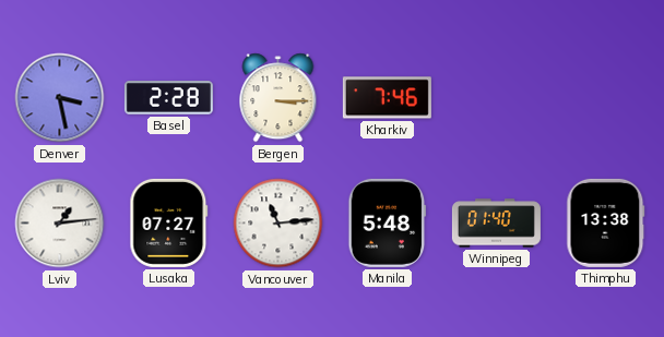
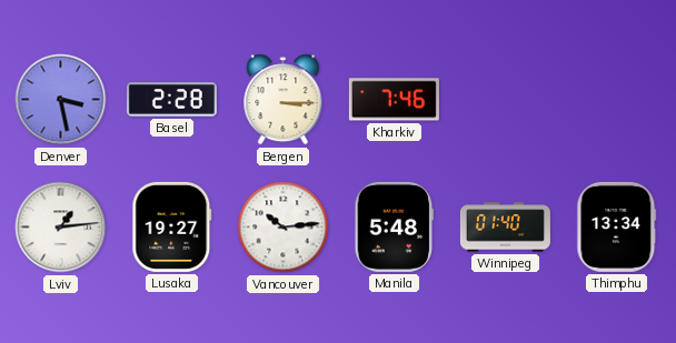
Lusaka: 07:27 -> 19:27 (172, 226)
Vancouver: 11:14 -> 10:14 (284, 228)
Thimphu: 13:38 -> 13:34 (617, 226)
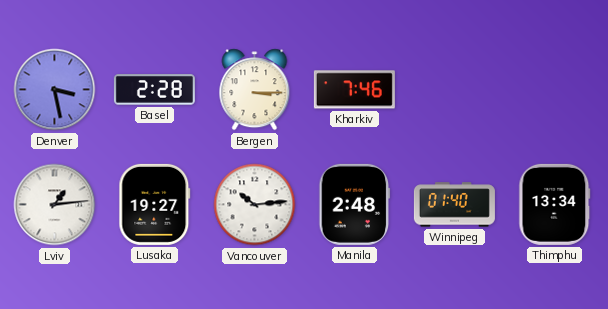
Manila: 5:48 -> 2:48 (355, 204)
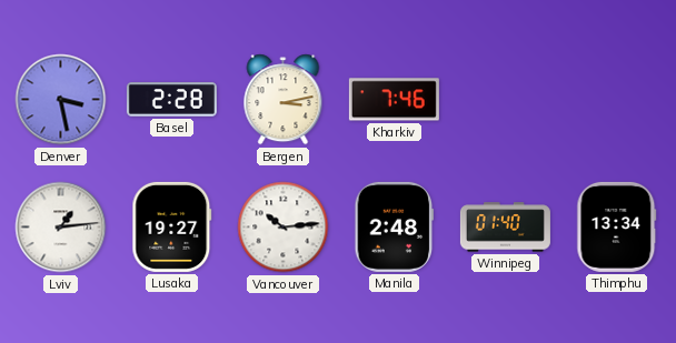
Bergen: 3:15 -> 3:13 (284, 100)
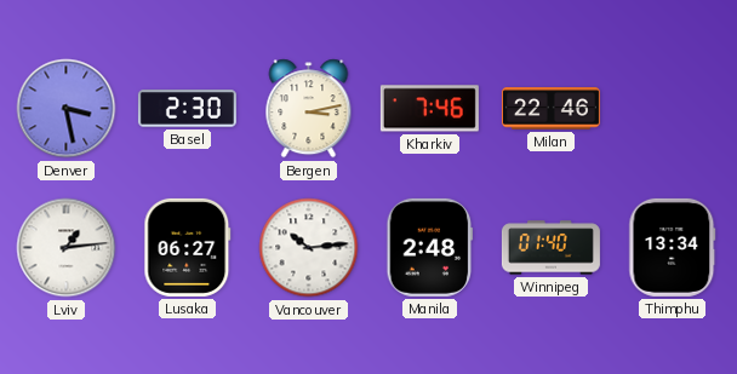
Basel: 2:28 -> 2:30 (187, 109)
Milan: none -> 22:46 (550, 109)
Lusaka: 19:27 -> 06:27 (188, 247)
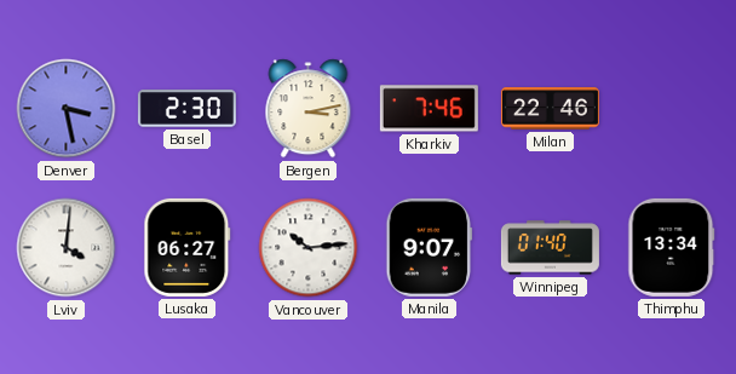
Lviv: 1:14 -> 4:01 (67, 248)
Manila: 2:48 -> 9:07 (430, 247)
